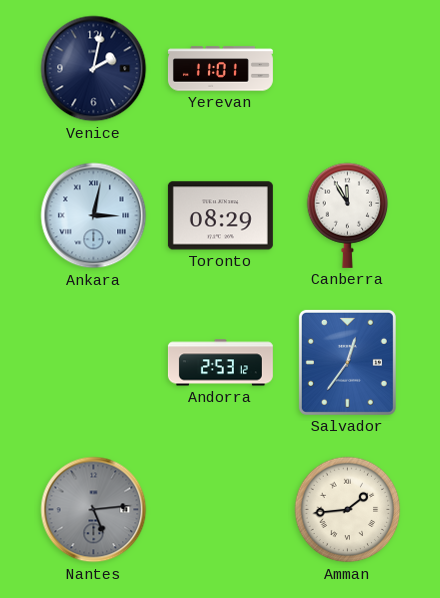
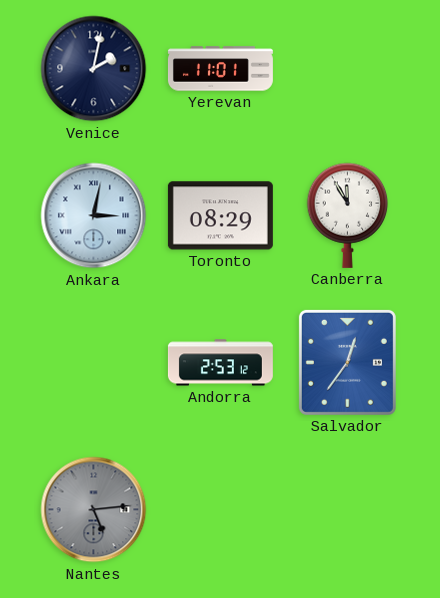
Amman: 1:44 -> none (348, 510)
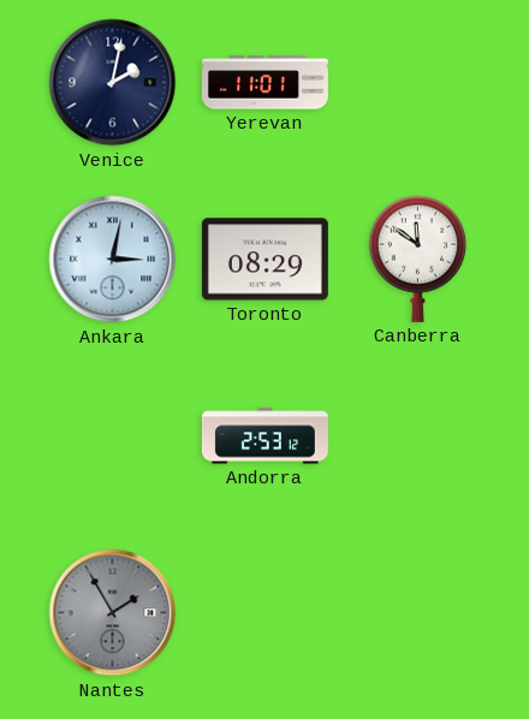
Canberra: 11:55 -> 11:51 (418, 259)
Salvador: 12:36 -> none (347, 362)
Nantes: 5:14 -> 1:55 (113, 613)
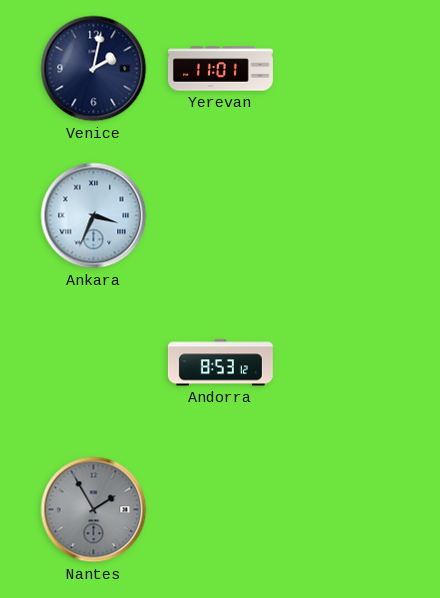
Ankara: 3:02 -> 3:34 (94, 216)
Toronto: 08:29 -> none (264, 260)
Canberra: 11:51 -> none (418, 259)
Andorra: 2:53 -> 8:53 (220, 363)
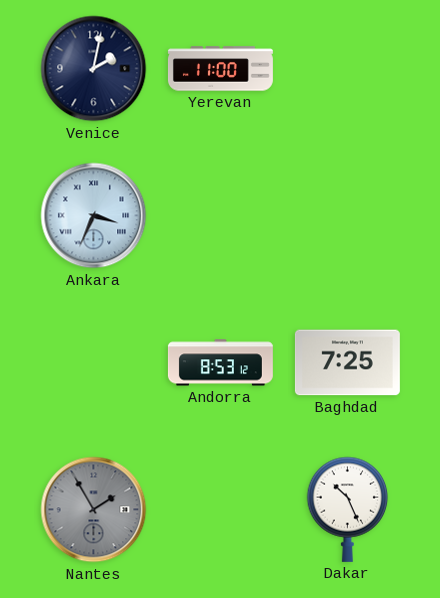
Yerevan: 11:01 -> 11:00 (220, 69)
Baghdad: none -> 7:25 (347, 363)
Dakar: none -> 10:26 (348, 509)
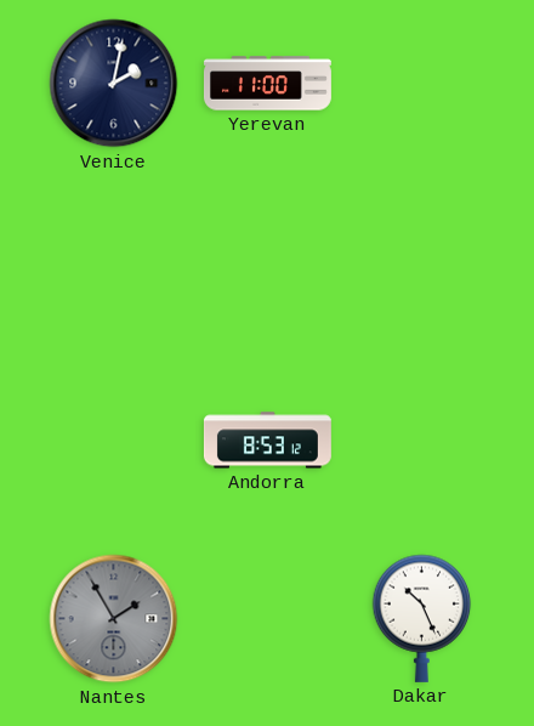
Ankara: 3:34 -> none (94, 216)
Baghdad: 7:25 -> none (347, 363)
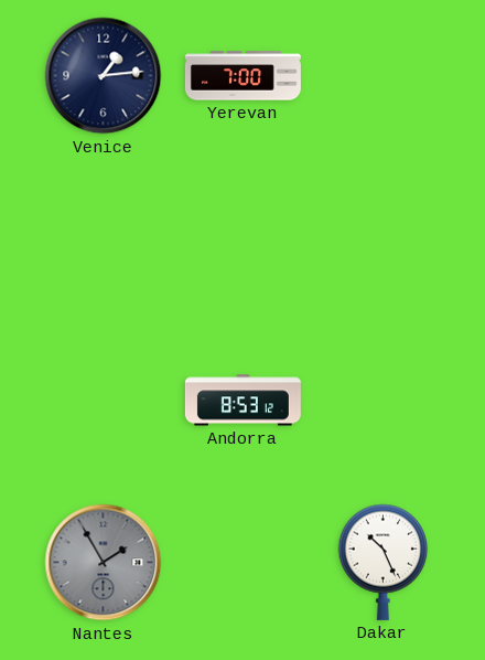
Venice: 2:02 -> 1:14 (104, 76)
Yerevan: 11:00 -> 7:00 (242, 76)
